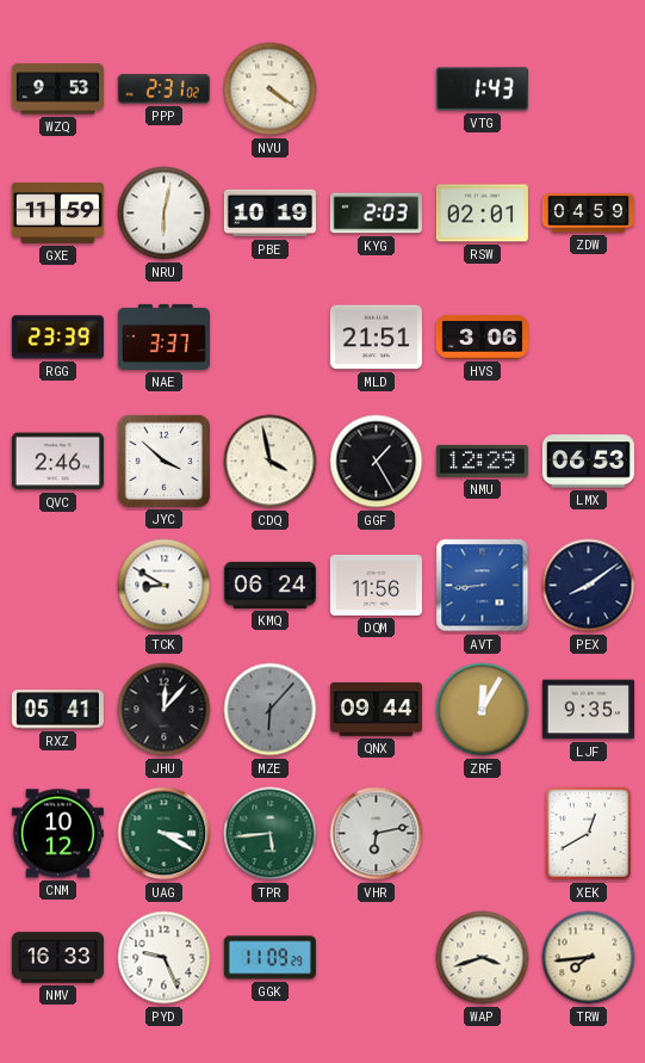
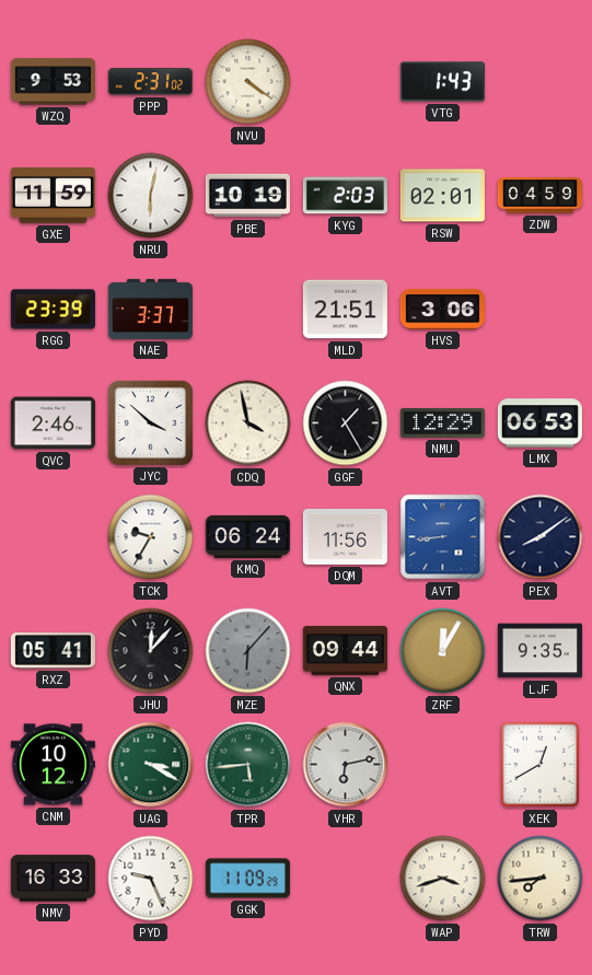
TCK: 8:50 -> 9:35 (151, 537)
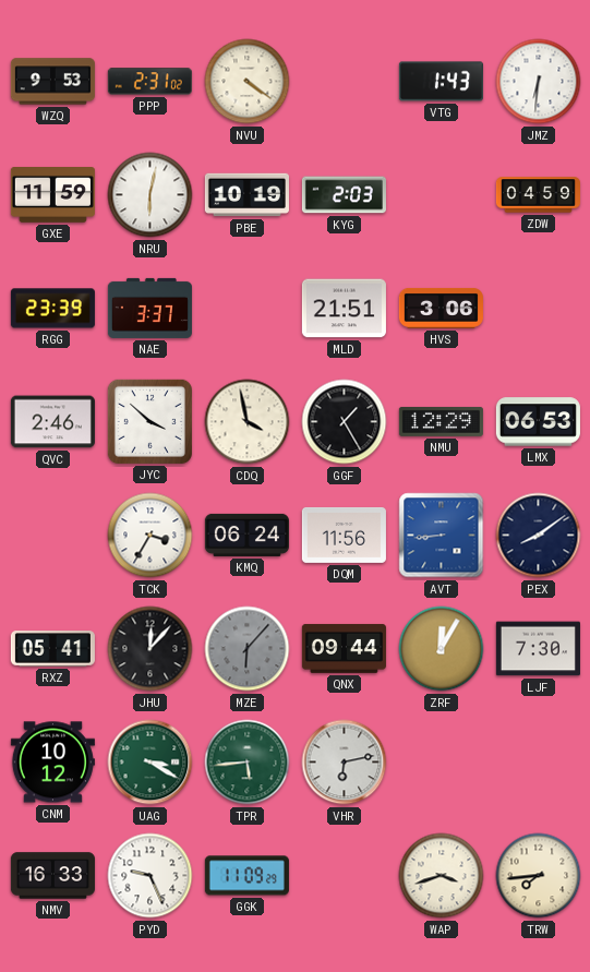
JMZ: none -> 6:31 (539, 82)
RSW: 02:01 -> none (442, 196)
TCK: 9:35 -> 3:35 (150, 536)
LJF: 9:35 -> 7:30 (538, 649)
XEK: 12:40 -> none (541, 765)
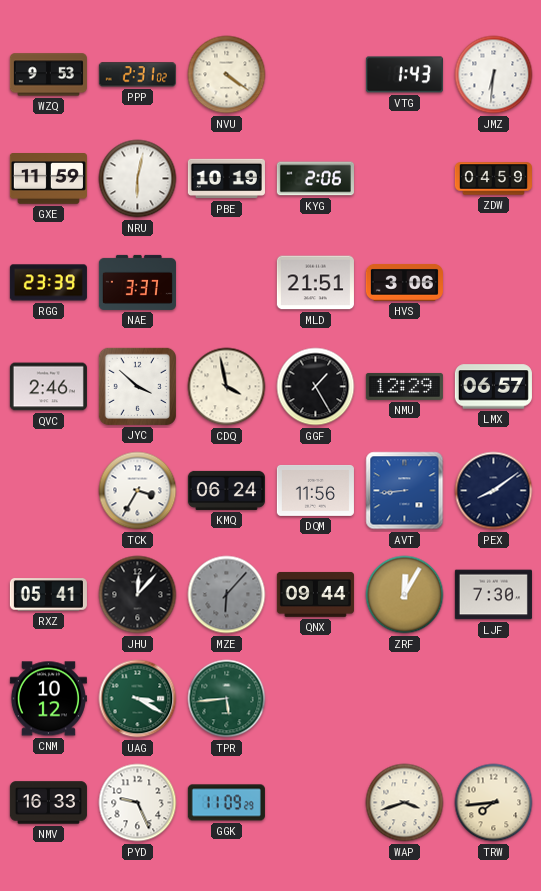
KYG: 2:03 -> 2:06 (315, 179)
LMX: 06:53 -> 06:57 (493, 387)
VHR: 6:13 -> none (345, 763)
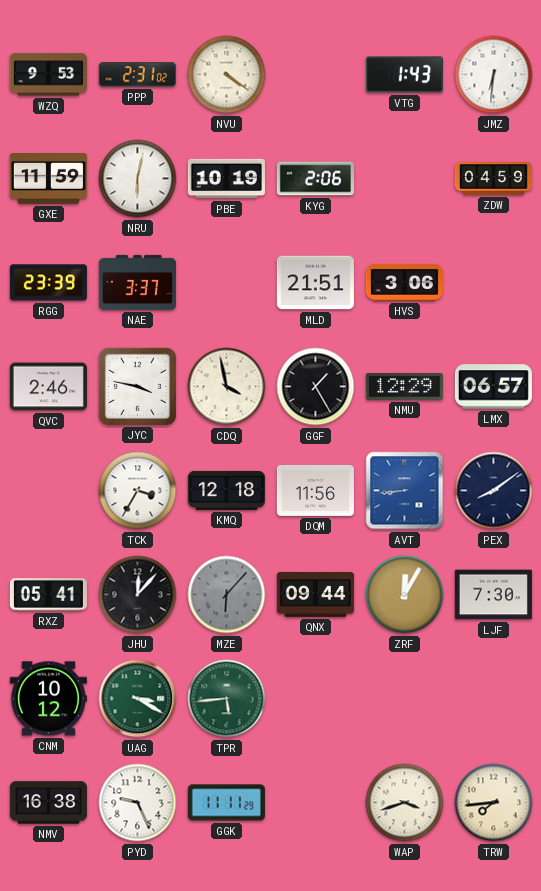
JYC: 3:52 -> 3:47 (137, 386)
KMQ: 06:24 -> 12:18 (226, 490)
NMV: 16:33 -> 16:38 (48, 803)
GGK: 11:09 -> 11:11 (226, 803)
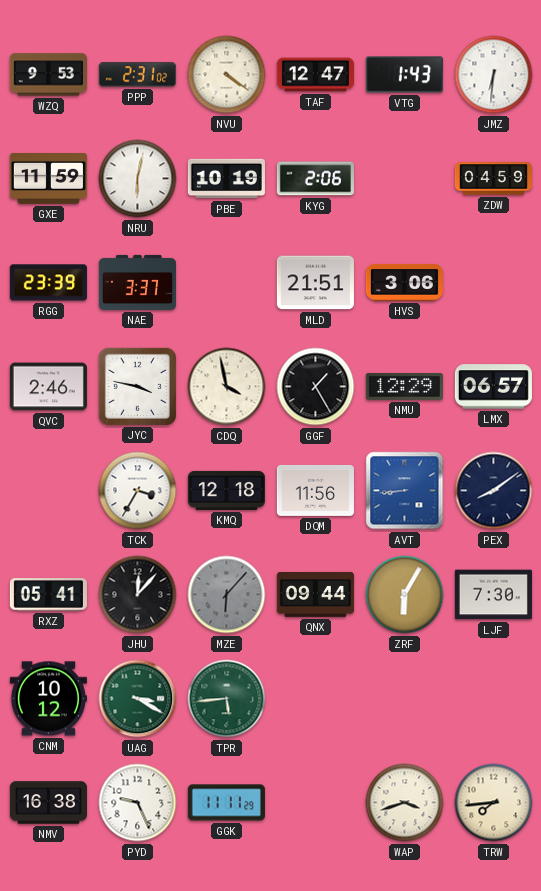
TAF: none -> 12:47 (315, 75)
ZRF: 12:05 -> 6:05 (405, 595)
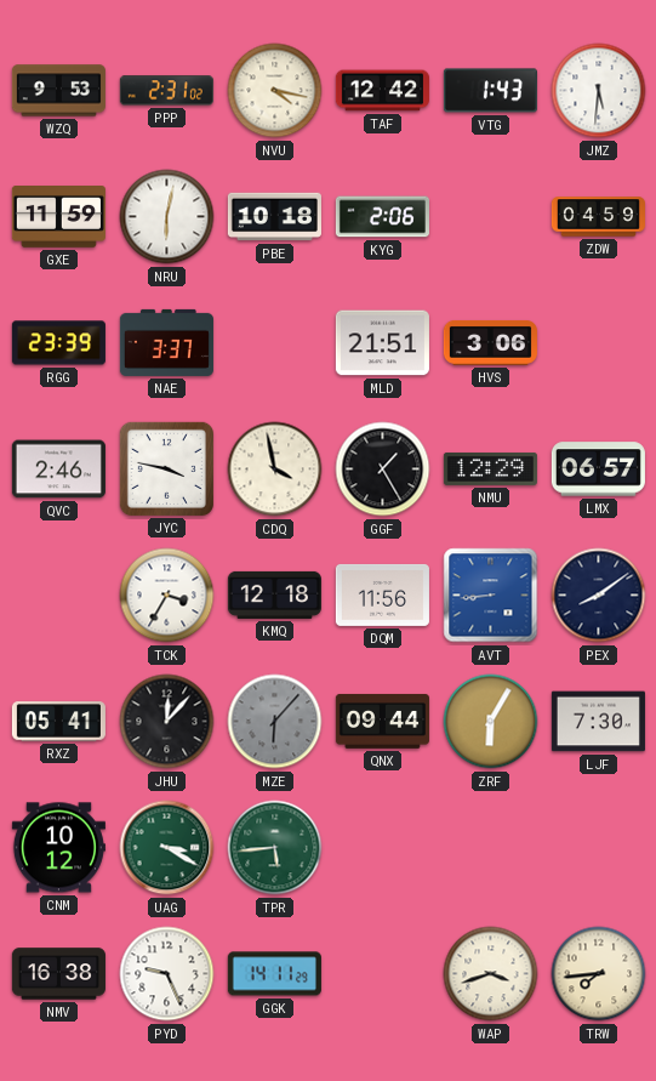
NVU: 4:21 -> 4:17 (275, 91)
TAF: 12:47 -> 12:42 (382, 91)
JMZ: 6:31 -> 5:31 (599, 91)
PBE: 10:19 -> 10:18 (274, 217)
GGK: 11:11 -> 14:11 (274, 974)
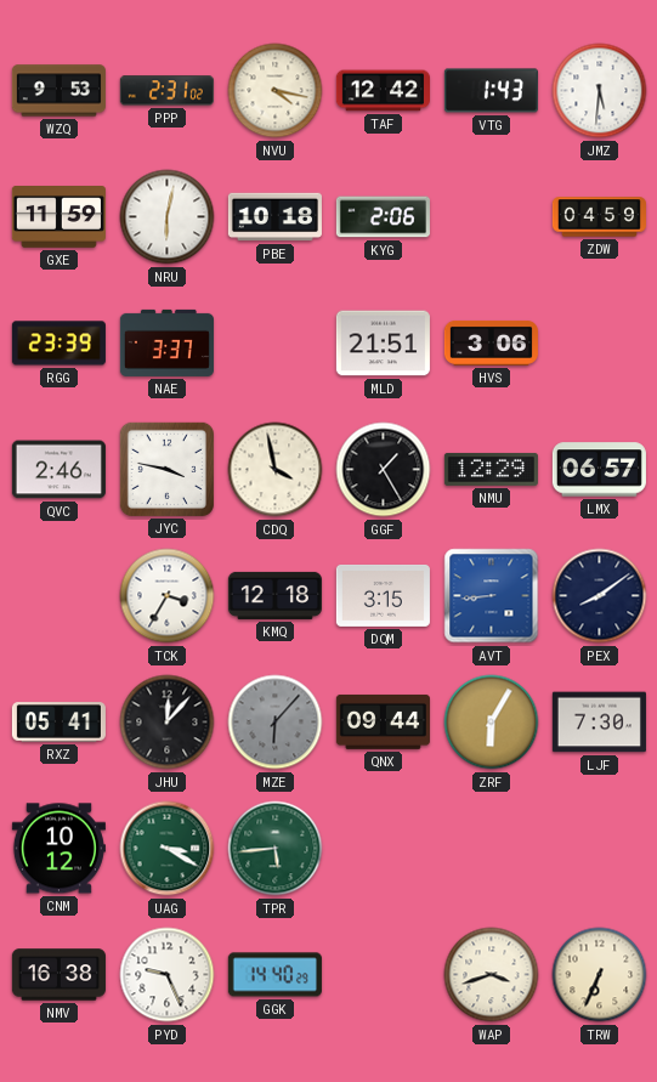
DQM: 11:56 -> 3:15 (383, 595)
GGK: 14:11 -> 14:40 (274, 975)
TRW: 7:44 -> 6:34 (600, 975)
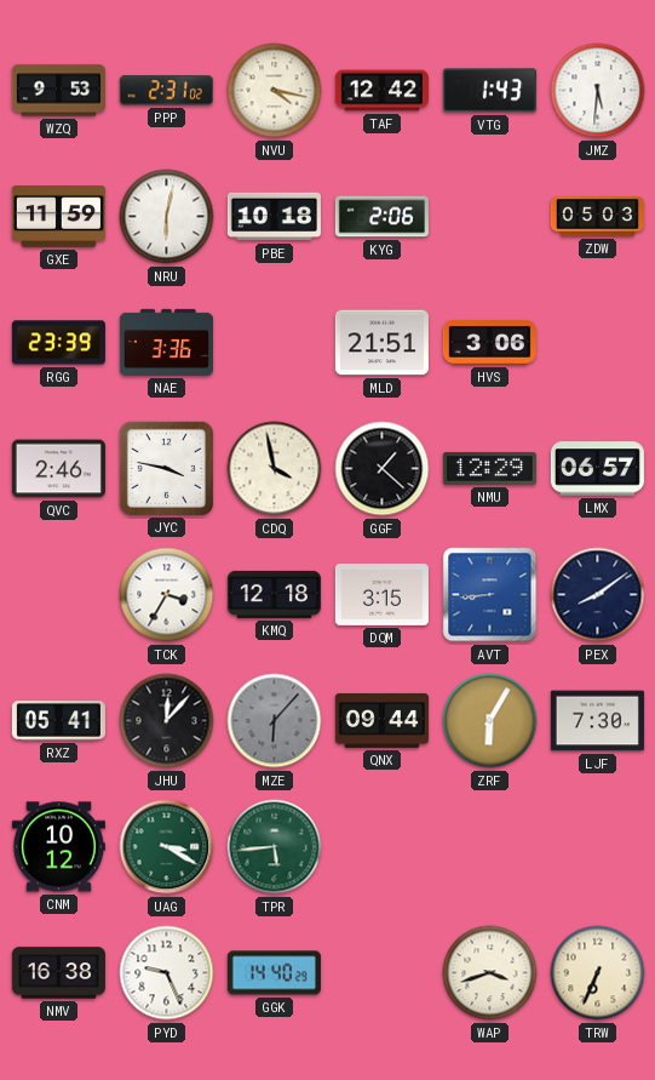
ZDW: 04:59 -> 05:03 (597, 217)
NAE: 3:37 -> 3:36 (166, 342)
GGF: 1:25 -> 1:22 (383, 469)
